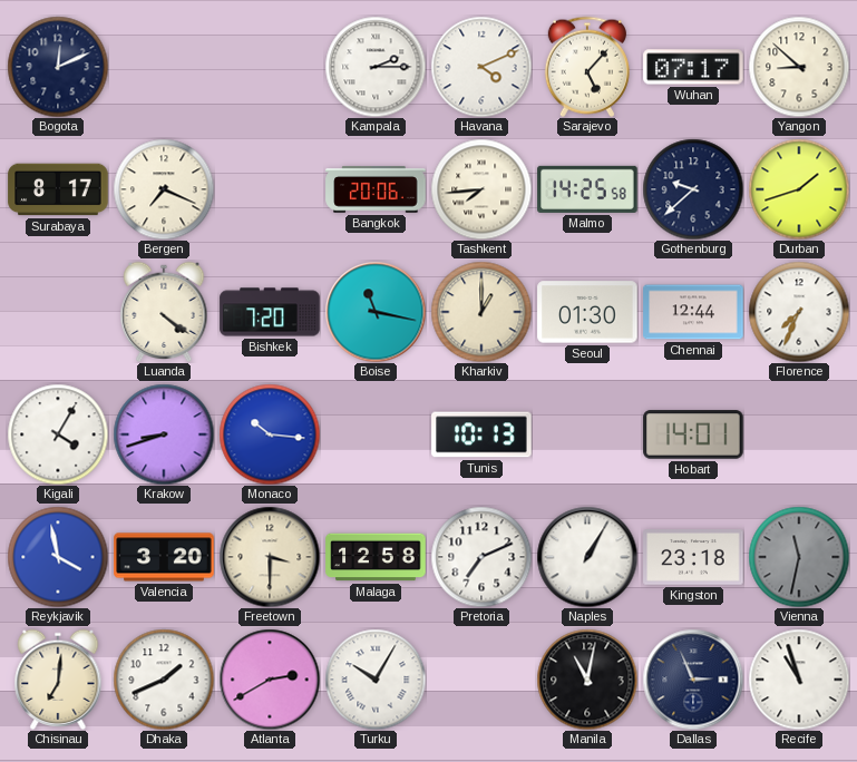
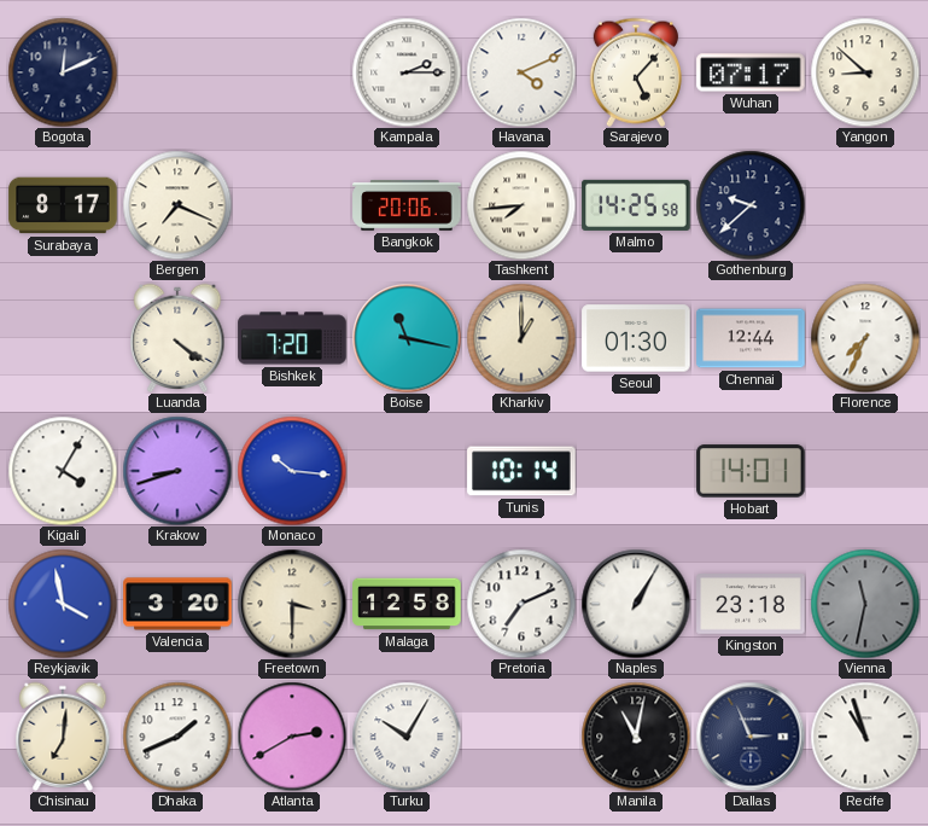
Durban: 1:42 -> none (799, 189)
Tunis: 10:13 -> 10:14 (521, 471)
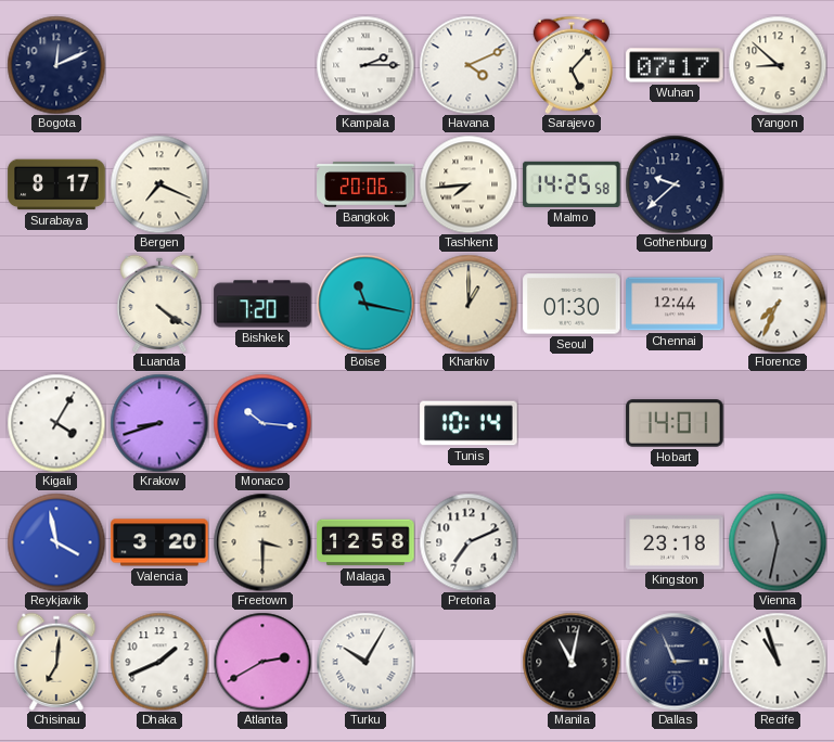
Naples: 1:05 -> none (636, 604)
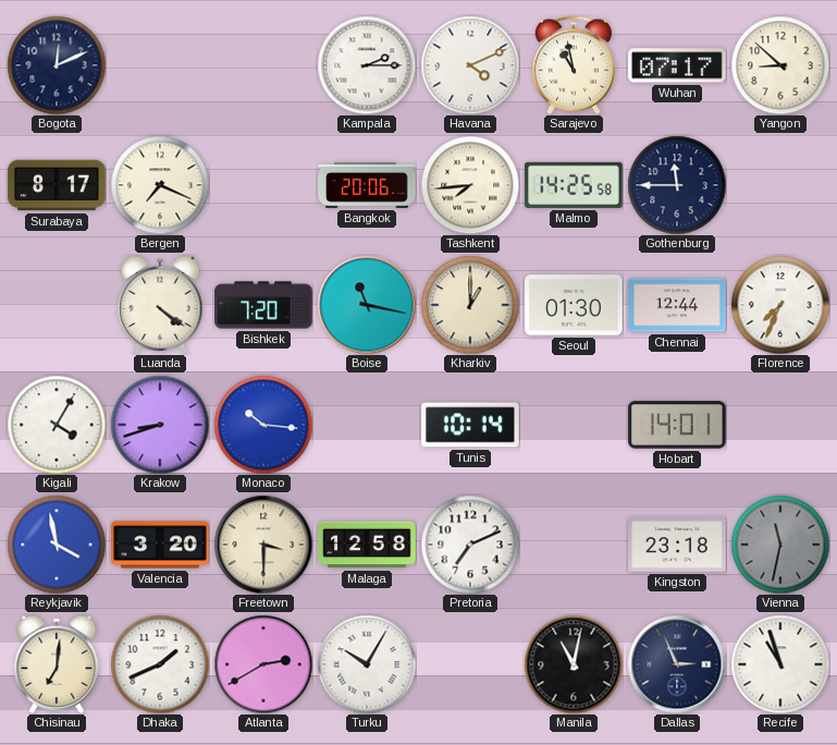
Sarajevo: 5:07 -> 10:58 (574, 65)
Gothenburg: 9:38 -> 11:45 (677, 185)
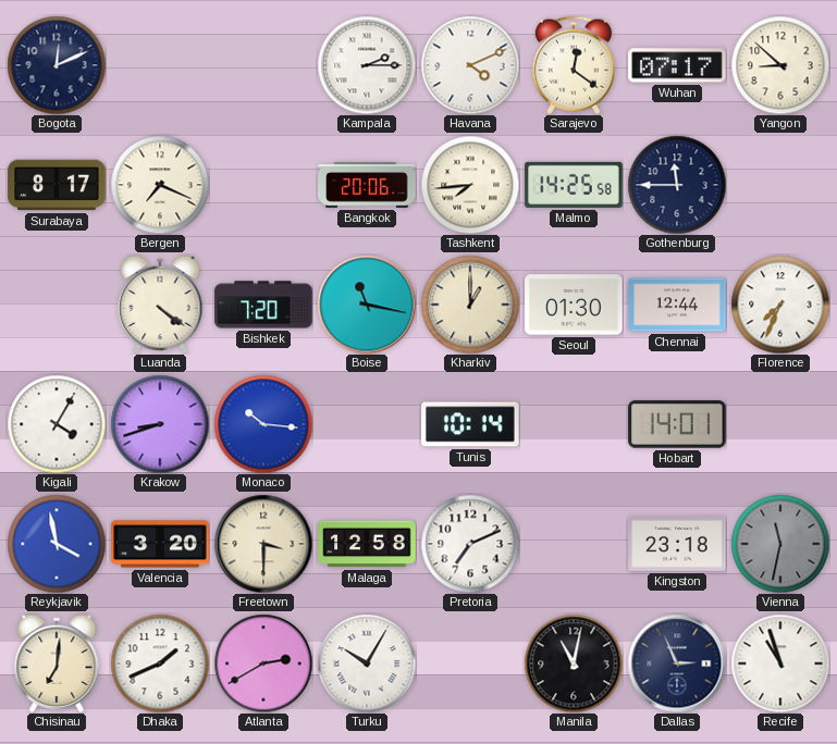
Sarajevo: 10:58 -> 12:21 (574, 65)
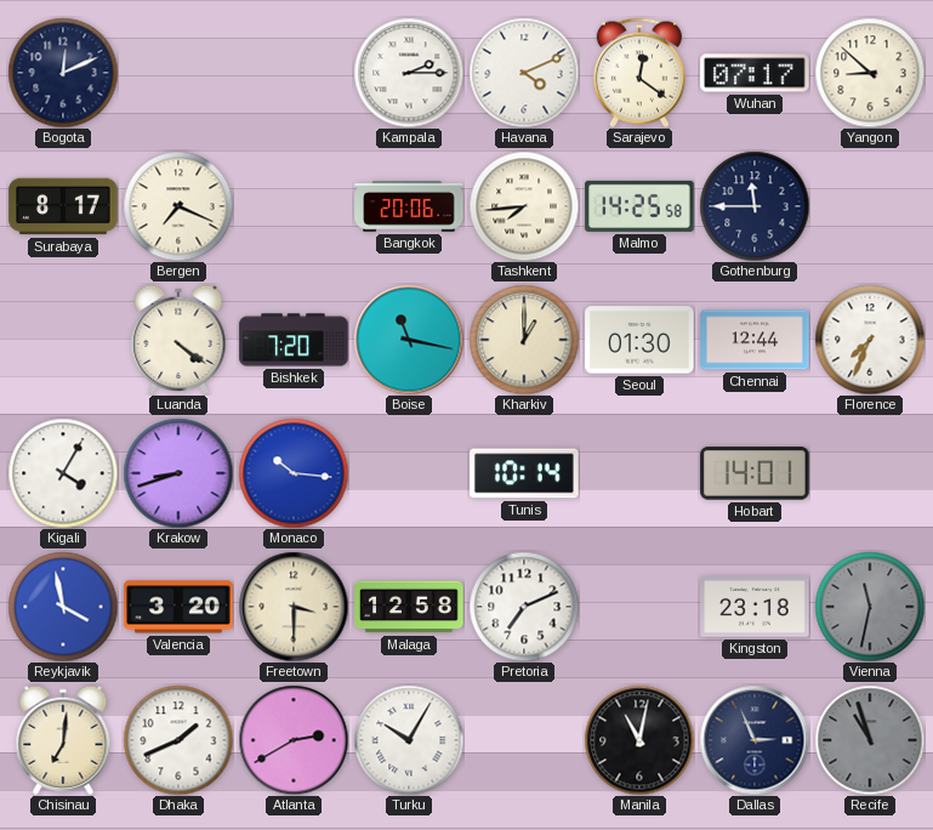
Recife dial: white -> grey (870, 740)
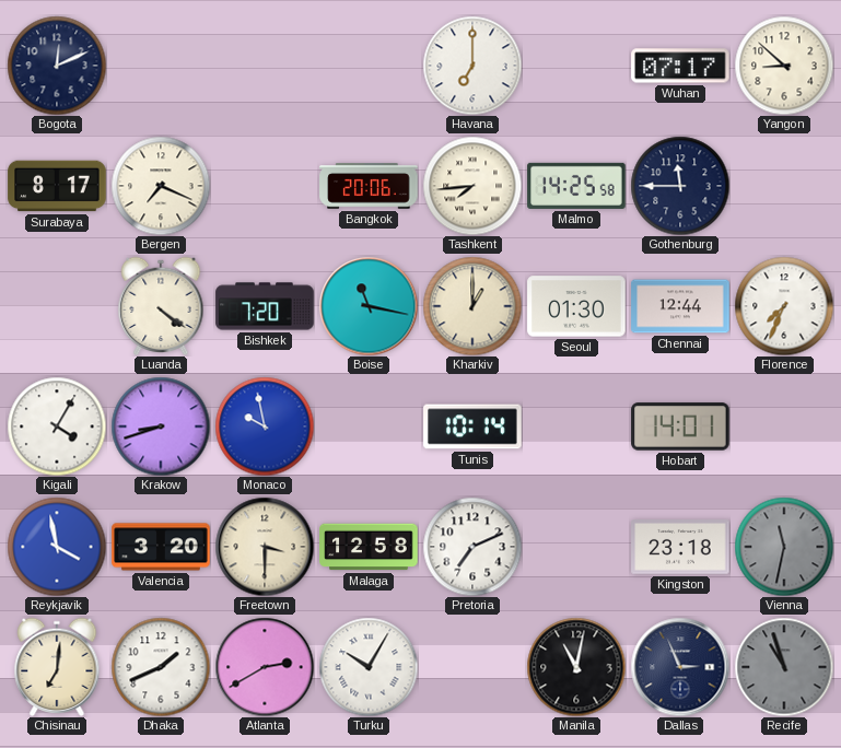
Kampala: 2:15 -> none (409, 73)
Havana: 4:11 -> 7:00 (472, 66)
Sarajevo: 12:21 -> none (639, 73)
Monaco: 10:16 -> 9:58 (265, 426)
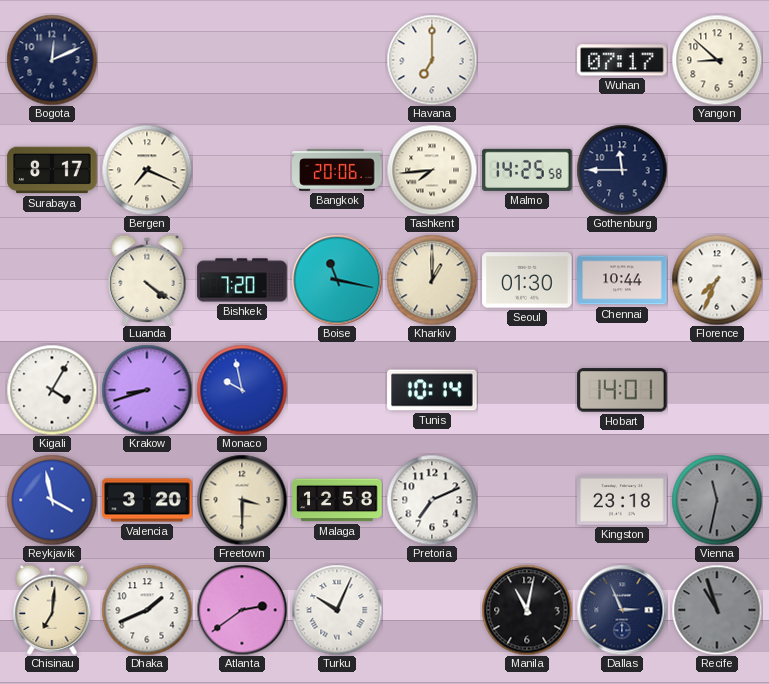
Chennai: 12:44 -> 10:44 (622, 280)
Atlanta: 2:40 -> 2:39 (242, 610)
Turku: 10:05 -> 10:04 (337, 610)
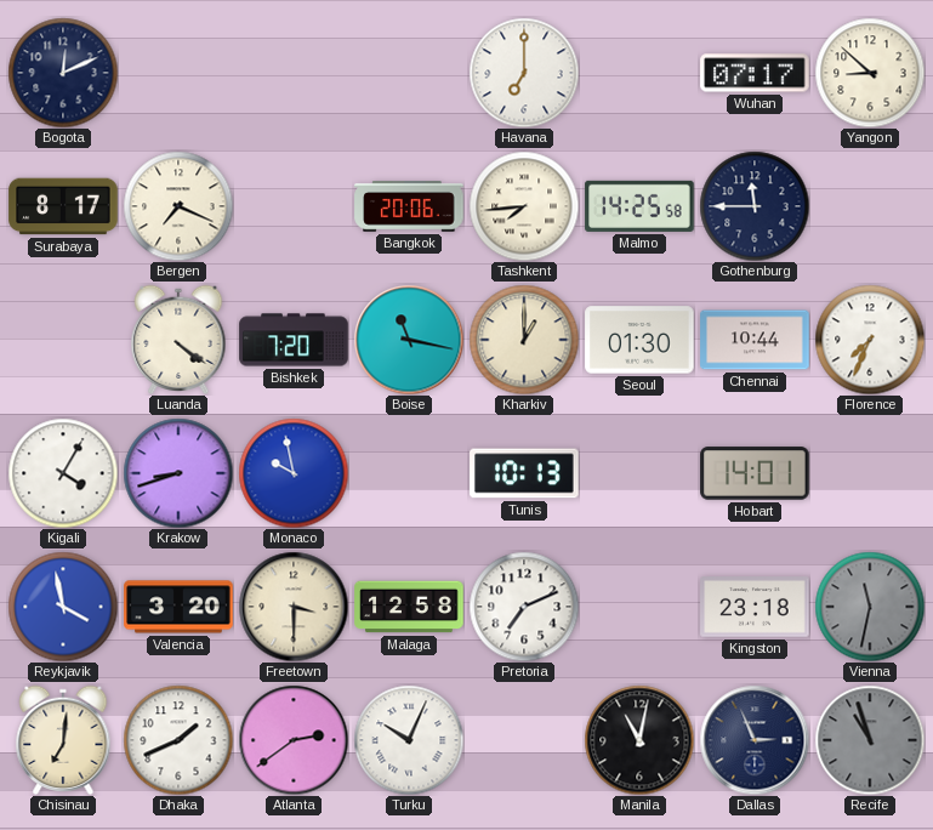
Tunis: 10:14 -> 10:13 (524, 473)
